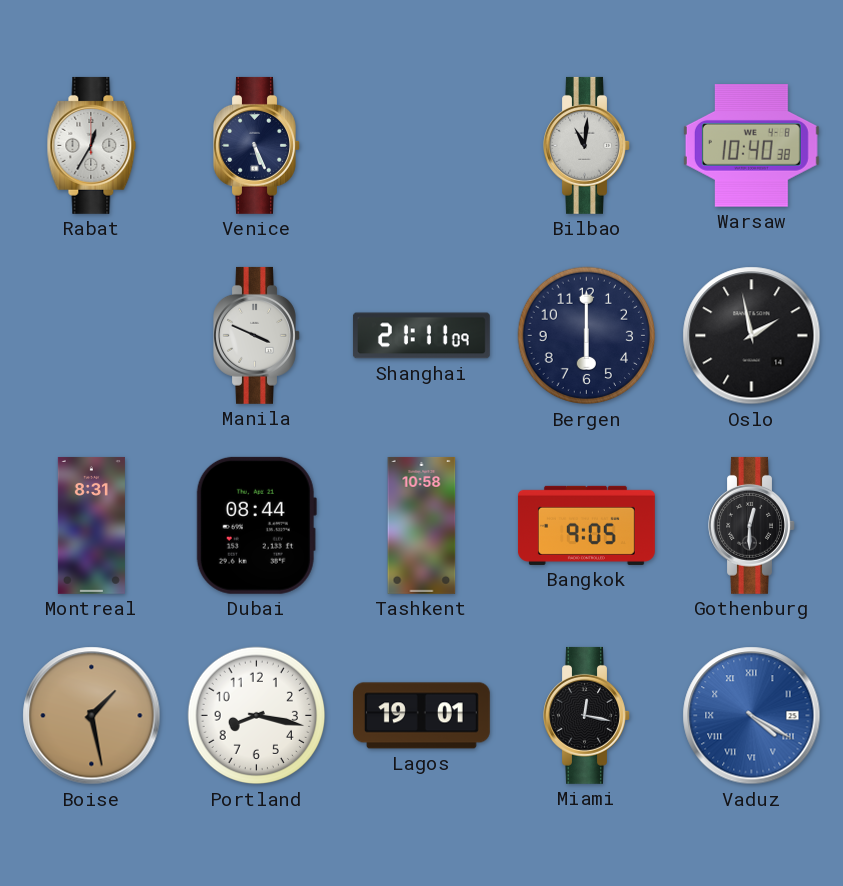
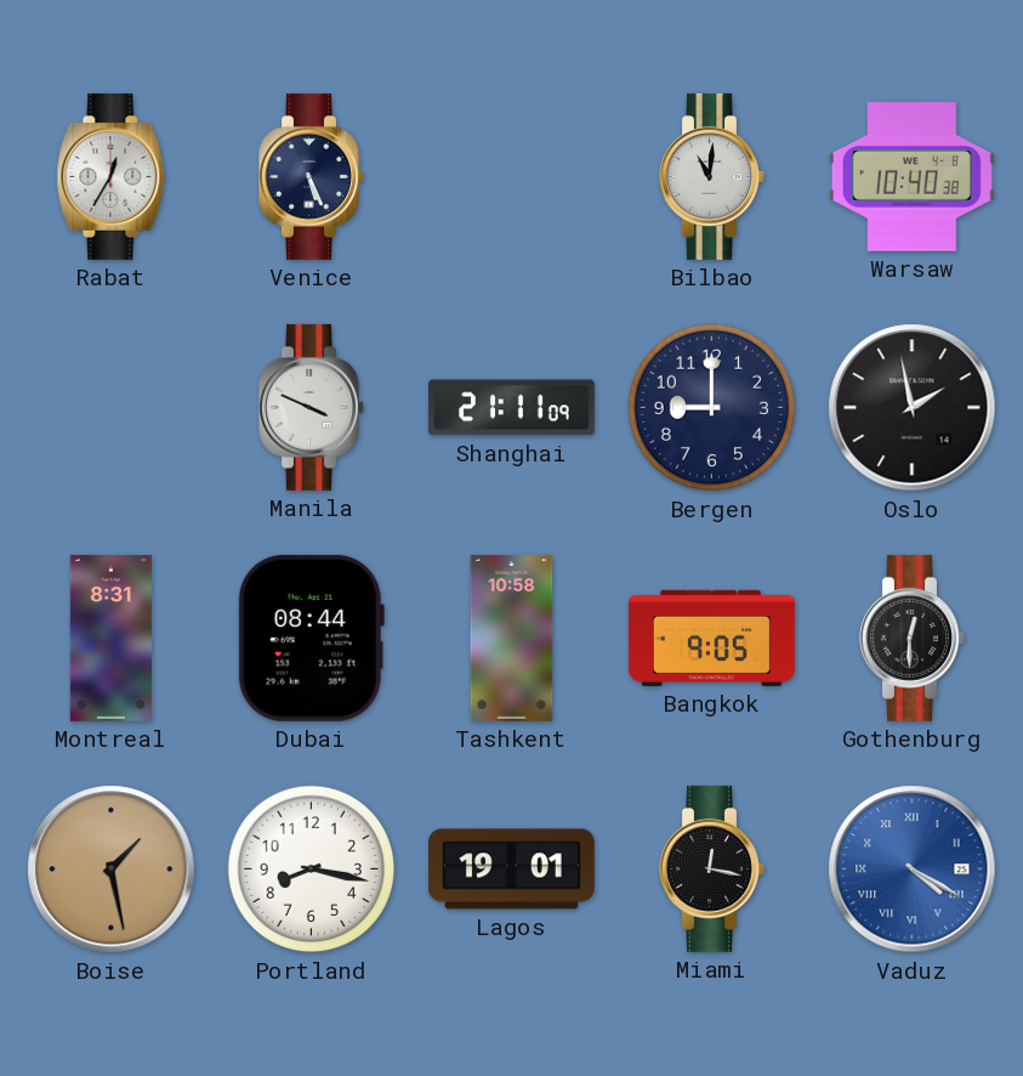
Bergen: 6:00 -> 9:00 (712, 408)
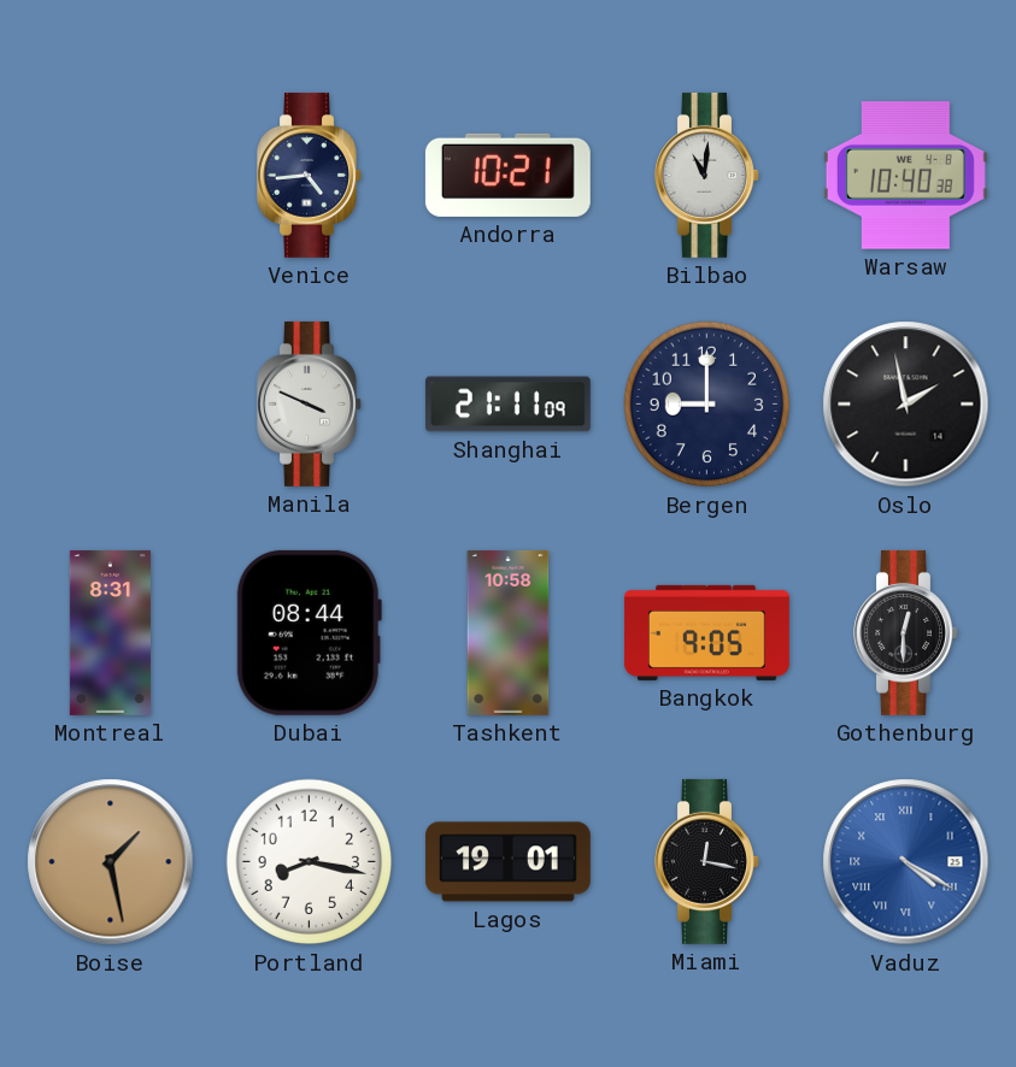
Rabat: 12:35 -> none (112, 176)
Venice: 5:26 -> 4:44 (310, 175)
Andorra: none -> 10:21 (507, 175)
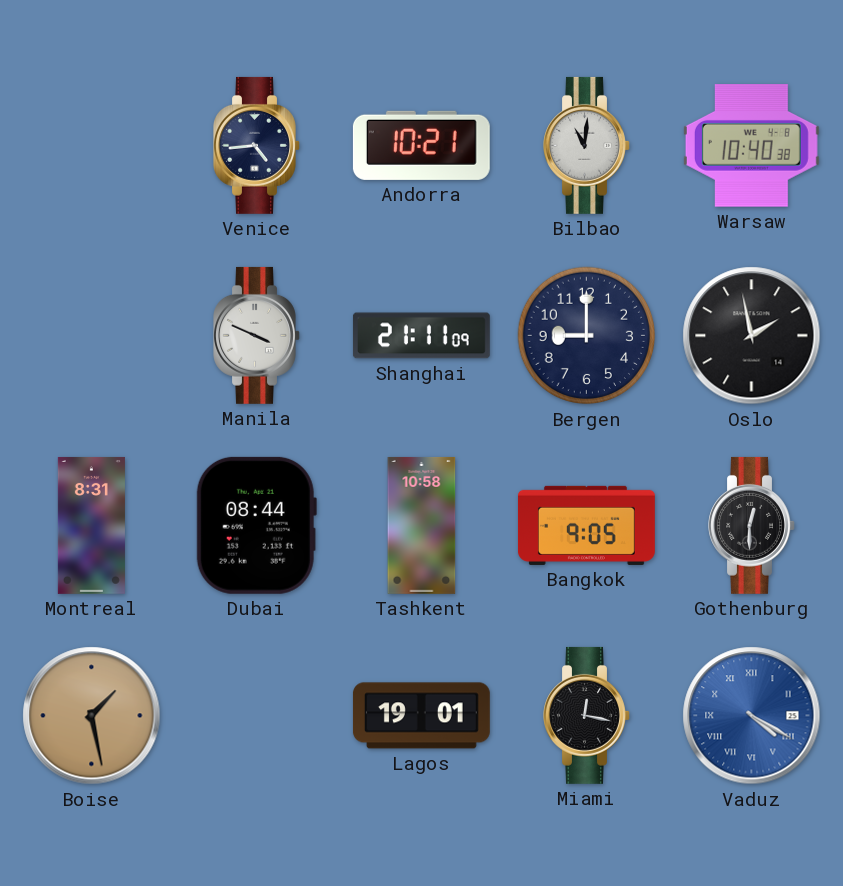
Portland: 8:17 -> none (310, 862)
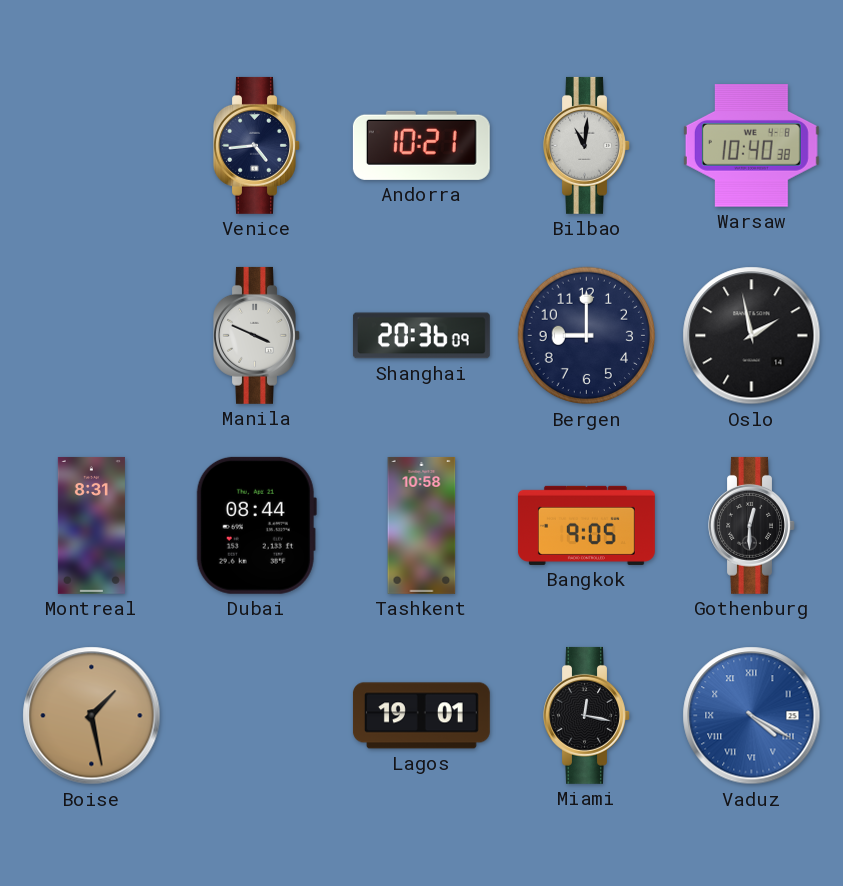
Shanghai: 21:11 -> 20:36 (421, 336)
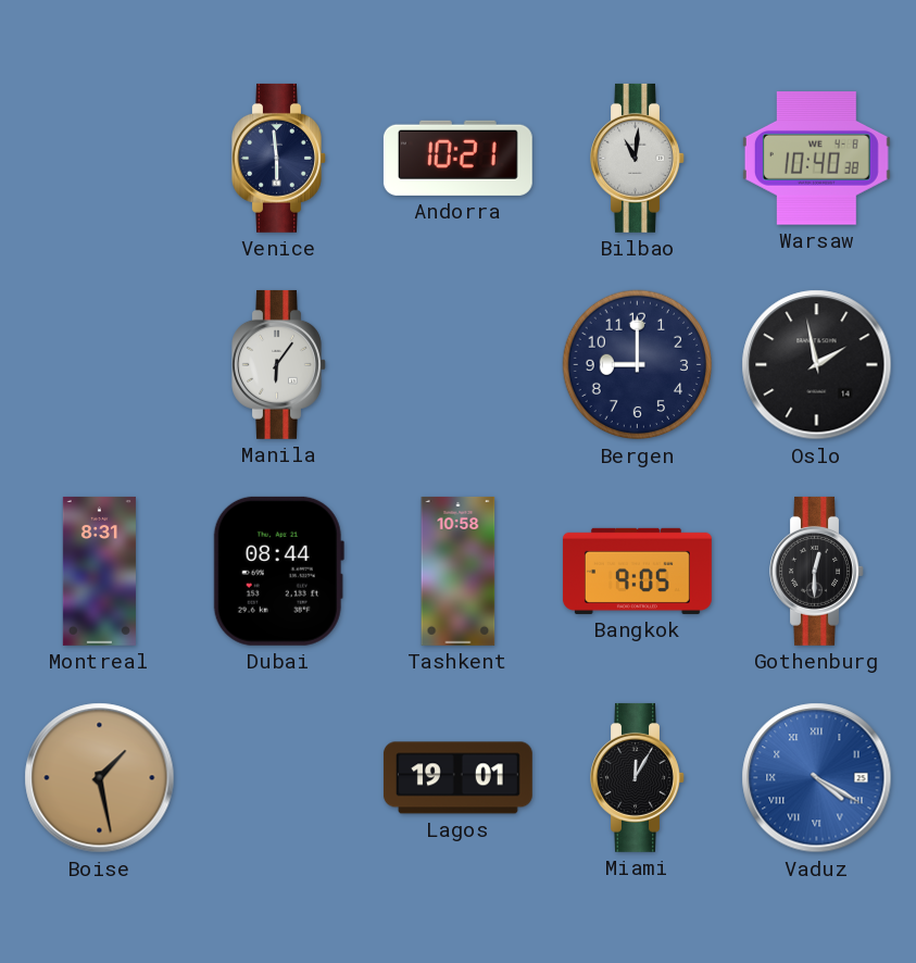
Venice: 4:44 -> 5:59 (279, 158)
Manila: 3:49 -> 6:06 (279, 364)
Shanghai: 20:36 -> none (421, 336)
Miami: 12:17 -> 12:05 (638, 777)
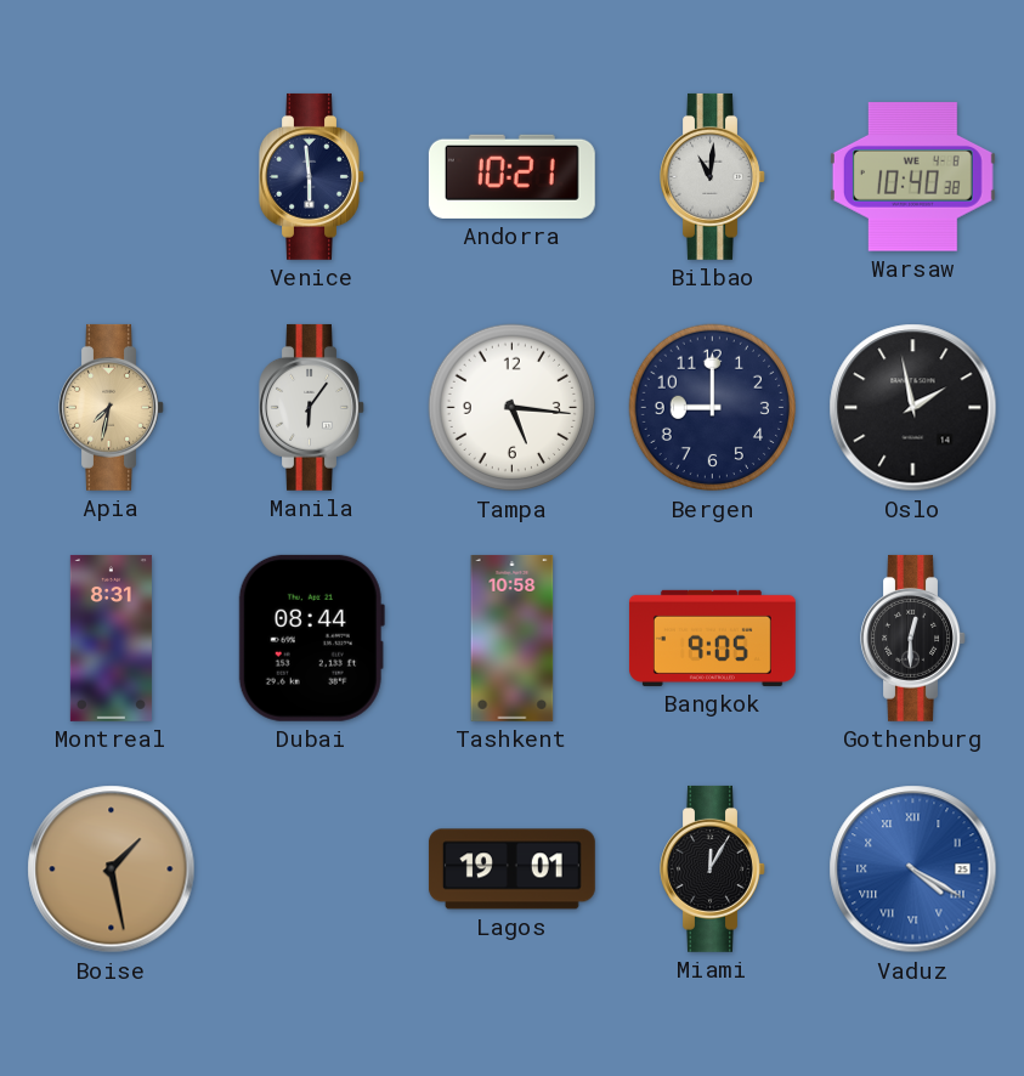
Apia: none -> 7:32 (112, 407)
Tampa: none -> 5:16 (513, 408)
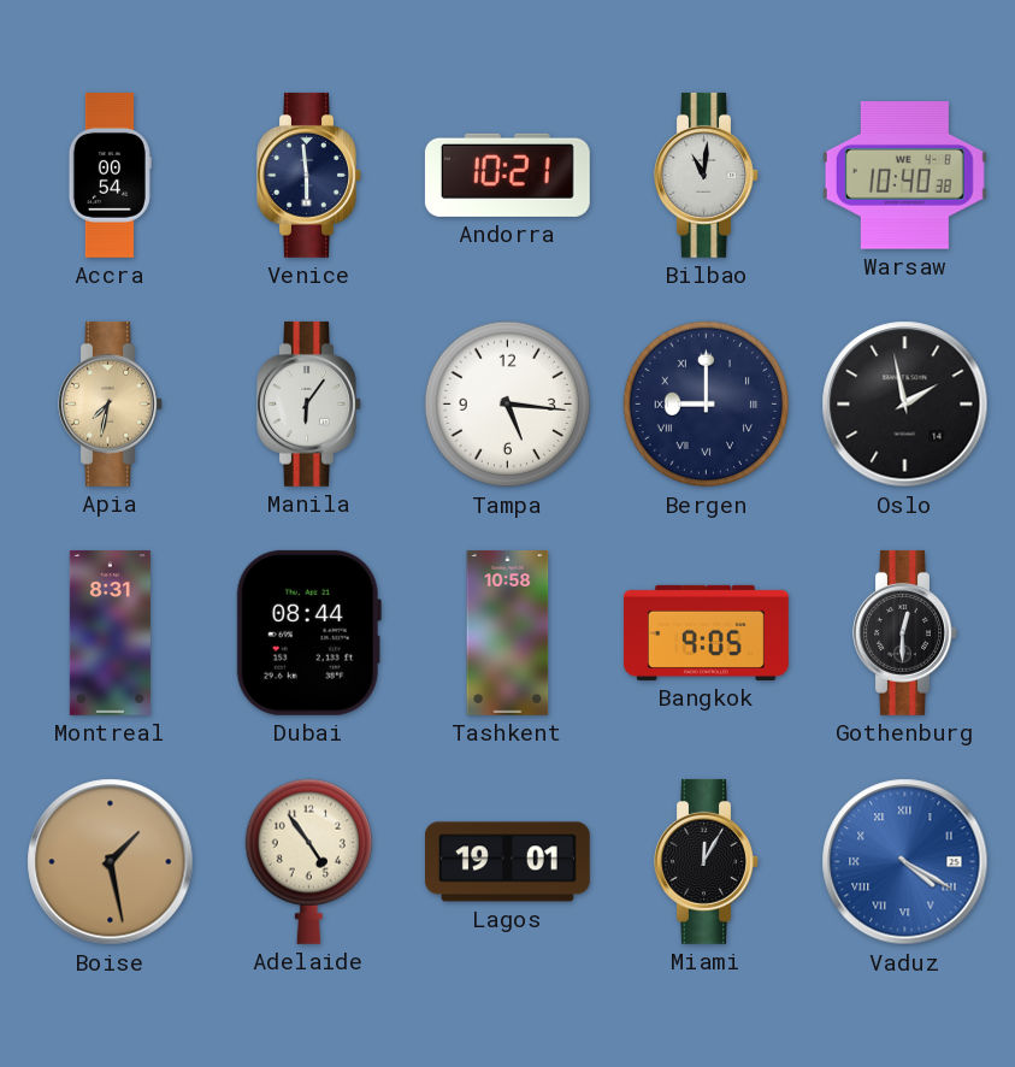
Accra: none -> 00:54 (110, 175)
Bergen numerals: Arabic -> Roman (707, 405)
Adelaide: none -> 4:54 (308, 861)
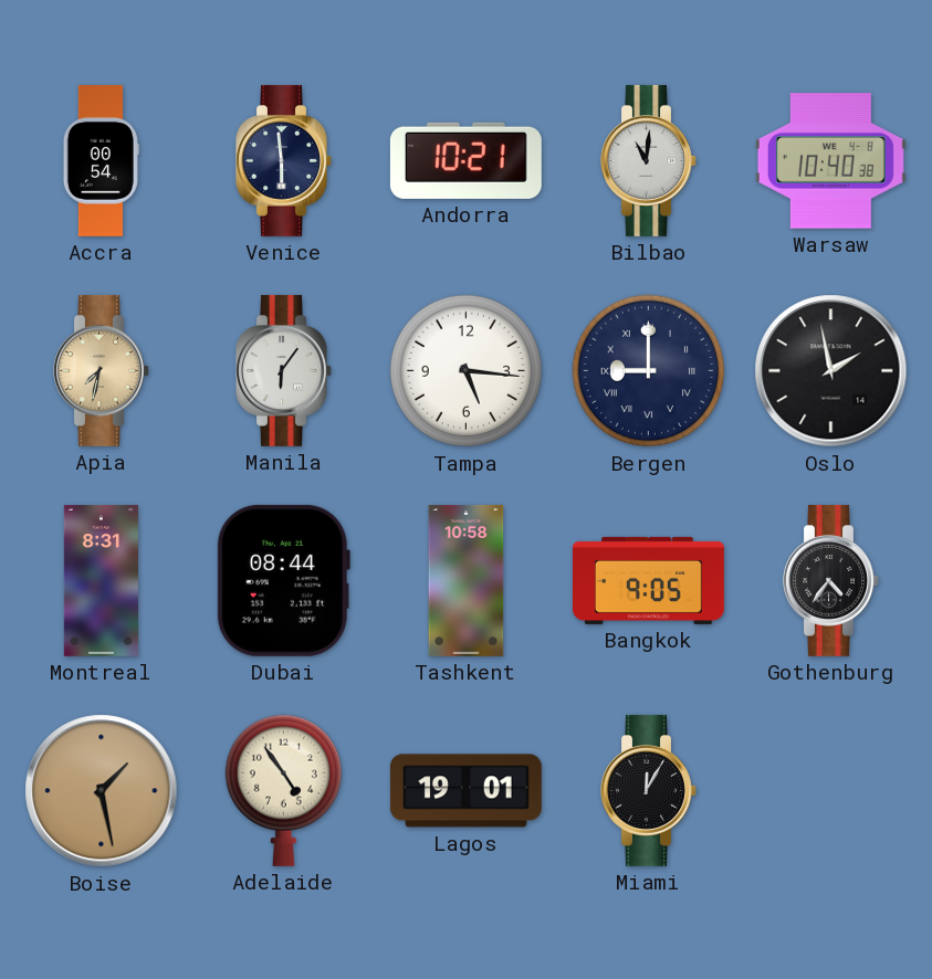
Gothenburg: 12:30 -> 4:36 (831, 580)
Vaduz: 4:20 -> none (905, 862)
